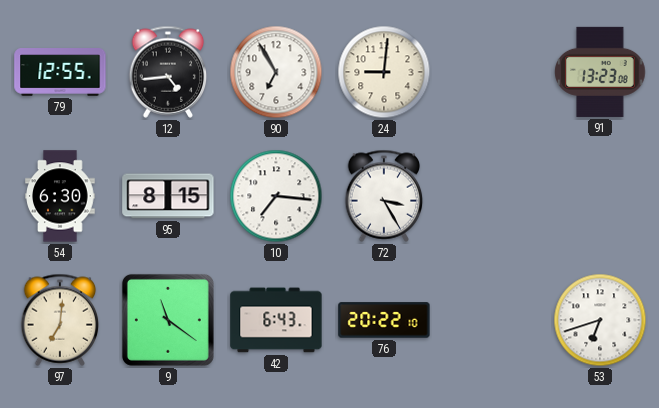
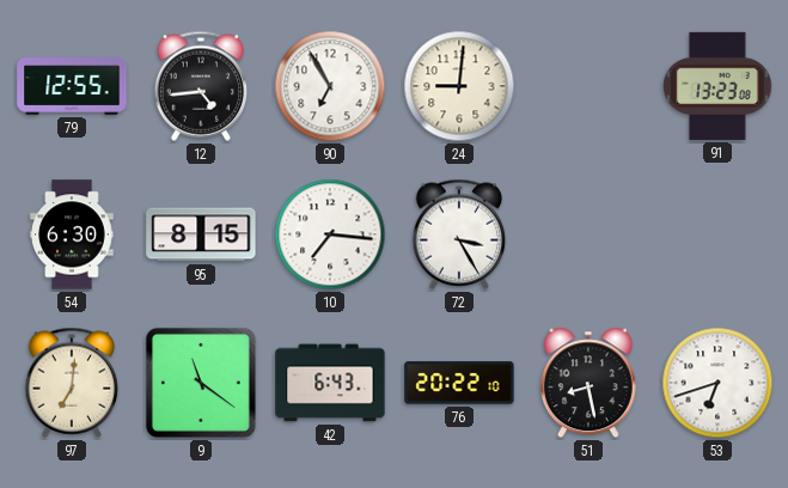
51: none -> 8:28 (588, 383)
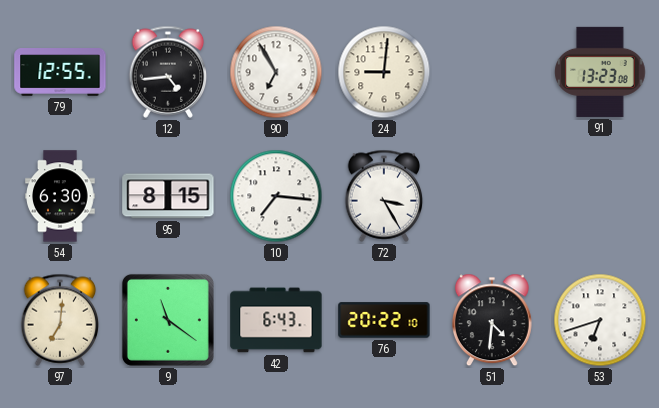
51: 8:28 -> 4:31 (492, 320)
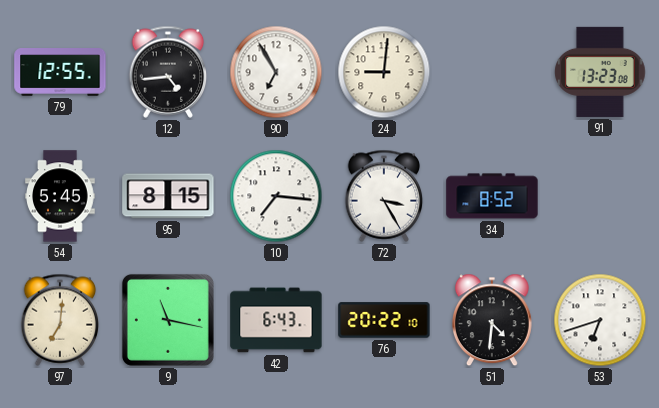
54: 6:30 -> 5:45 (60, 196)
34: none -> 8:52 (492, 196)
9: 11:21 -> 11:17 (168, 320)
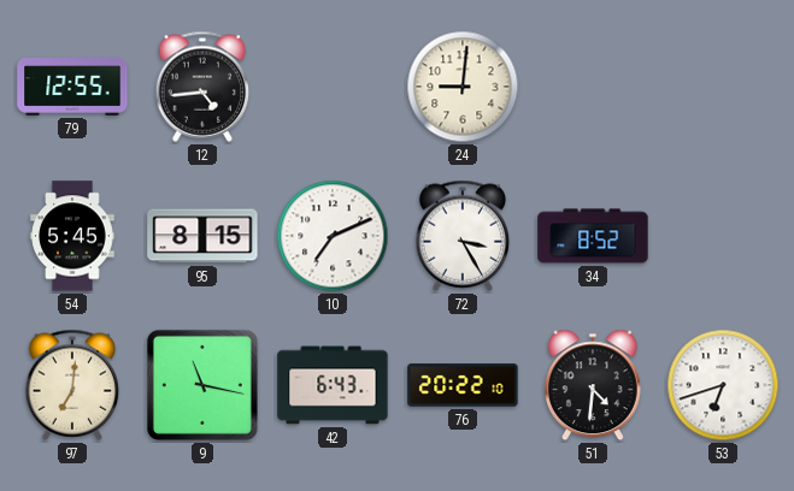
90: 6:55 -> none (276, 72)
91: 13:23 -> none (600, 72)
10: 7:16 -> 7:11 (333, 236)
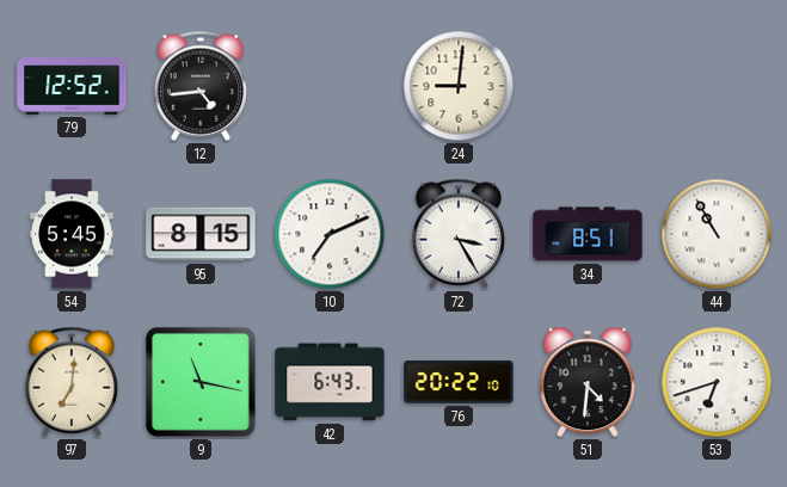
79: 12:55 -> 12:52 (72, 86)
34: 8:52 -> 8:51 (588, 234)
44: none -> 10:55 (717, 234)
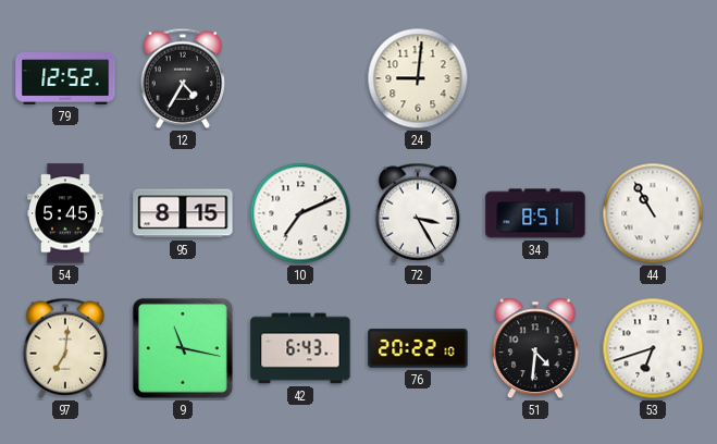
12: 4:44 -> 4:35 (183, 78)
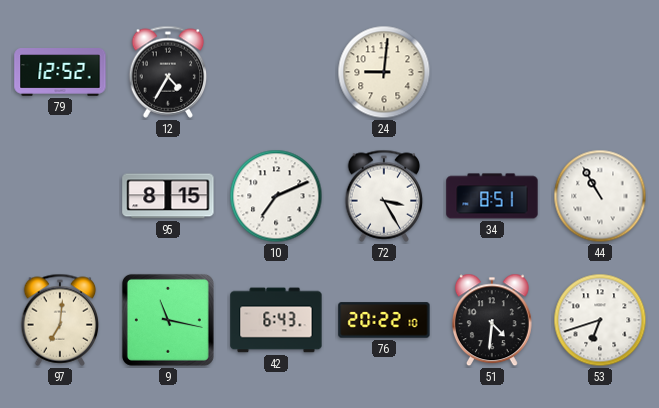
54: 5:45 -> none (65, 213)
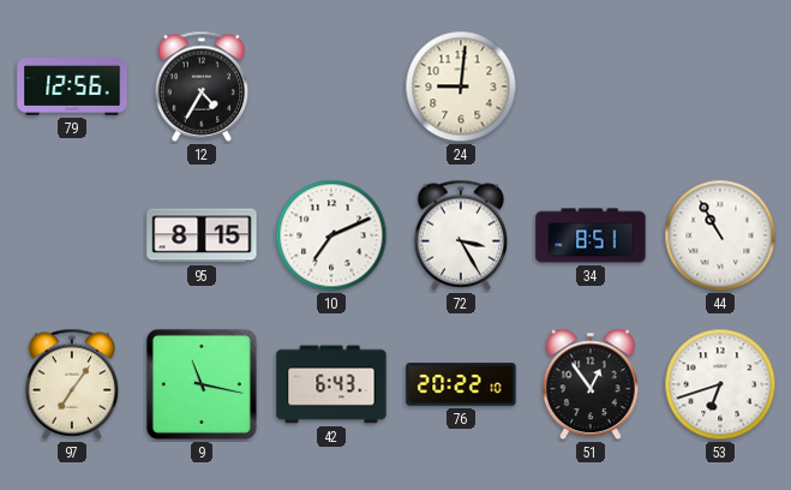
79: 12:52 -> 12:56 (72, 86)
97: 7:01 -> 7:06 (72, 384)
51: 4:31 -> 12:54 (591, 384)
